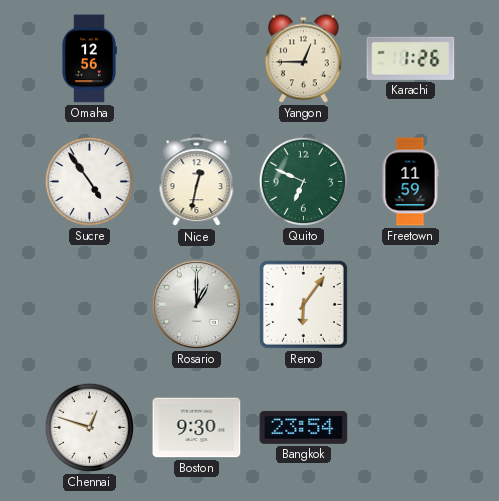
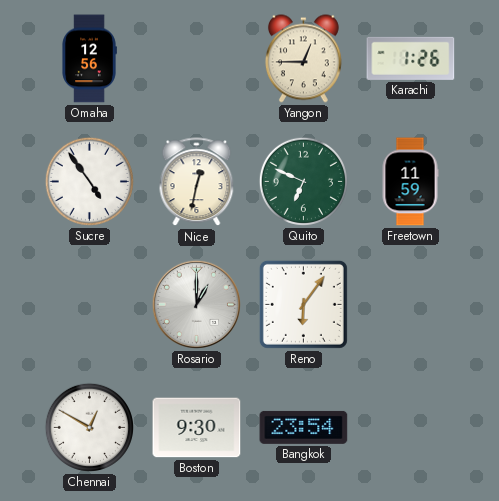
Chennai: 12:48 -> 12:50 (89, 427)
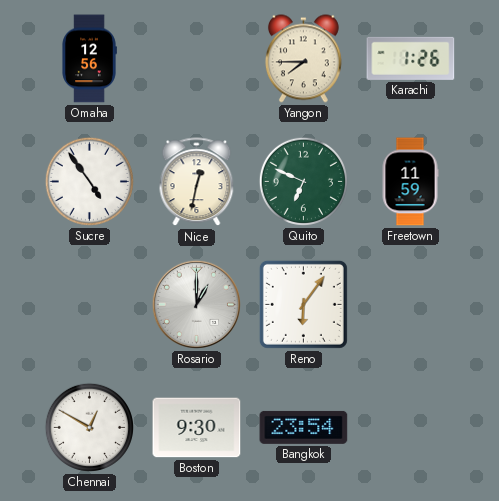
Yangon: 12:45 -> 7:45 (303, 59)
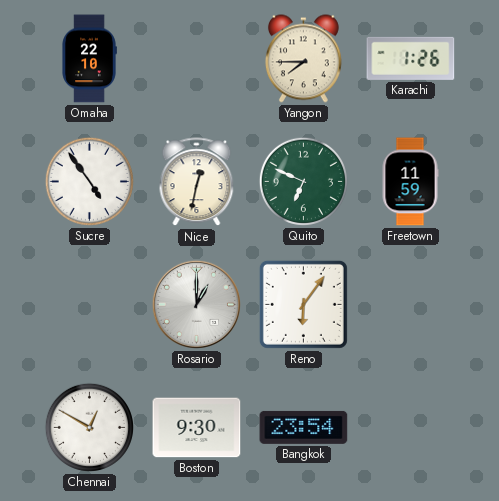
Omaha: 12:56 -> 22:10 (89, 59)
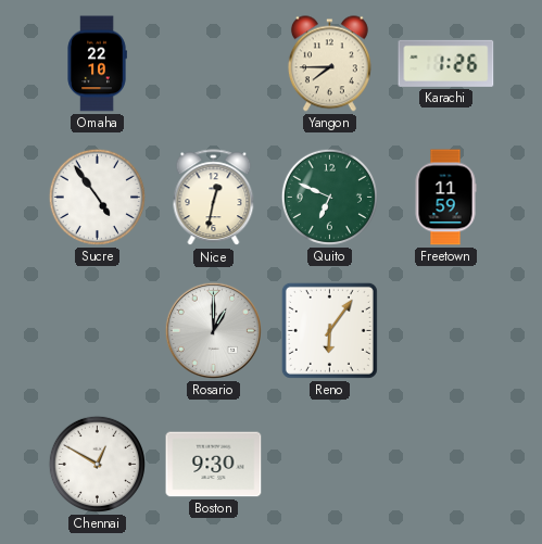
Bangkok: 23:54 -> none (304, 427)
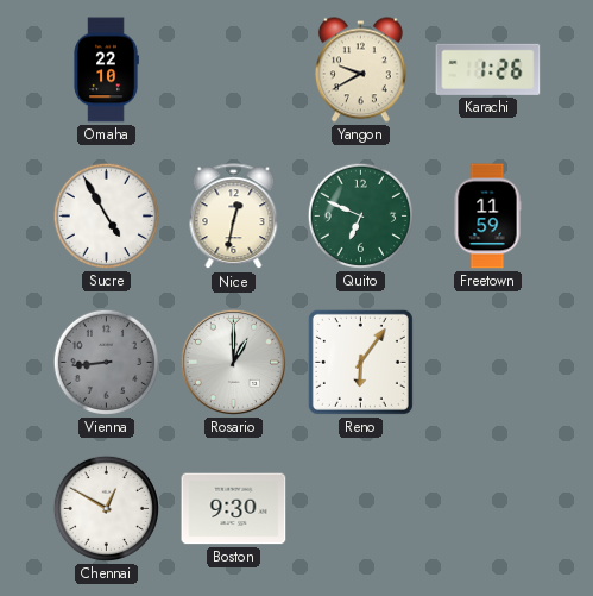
Yangon: 7:45 -> 9:40 (360, 70)
Sucre: 4:54 -> 4:55 (106, 215)
Vienna: none -> 8:44 (106, 362)
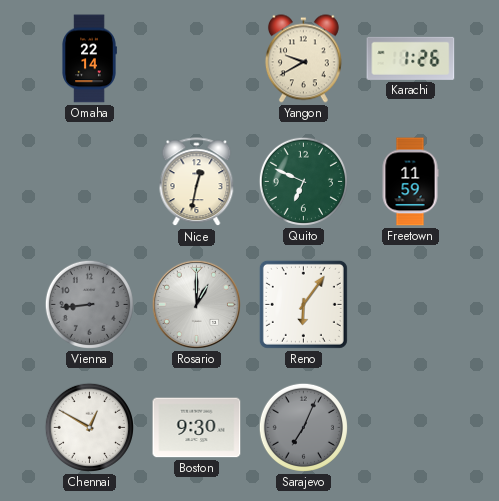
Omaha: 22:10 -> 22:14 (89, 59)
Sucre: 4:55 -> none (106, 215)
Sarajevo: none -> 7:04 (303, 427)
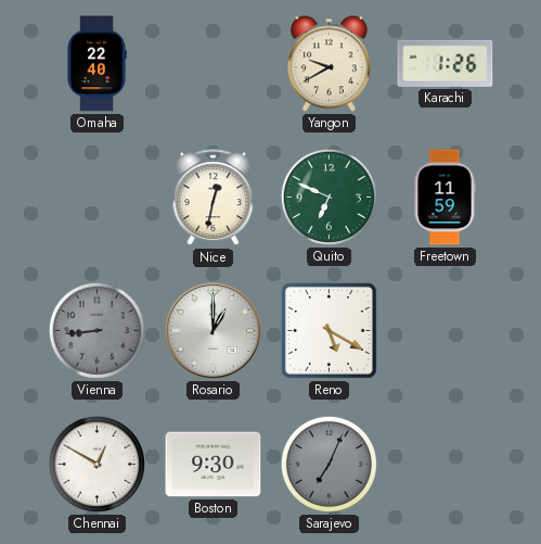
Omaha: 22:14 -> 22:40 (96, 64)
Reno: 6:06 -> 5:20 (329, 330)
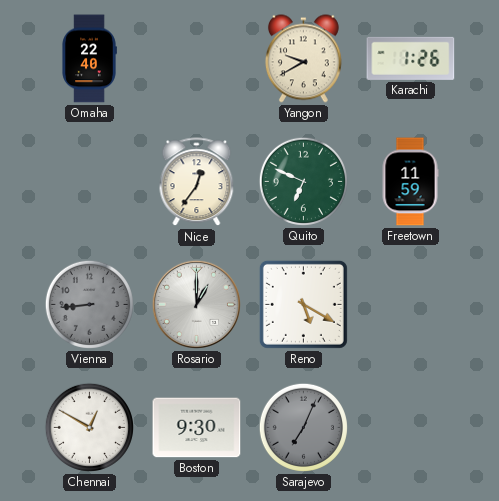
Nice: 12:32 -> 12:36 (197, 182)
